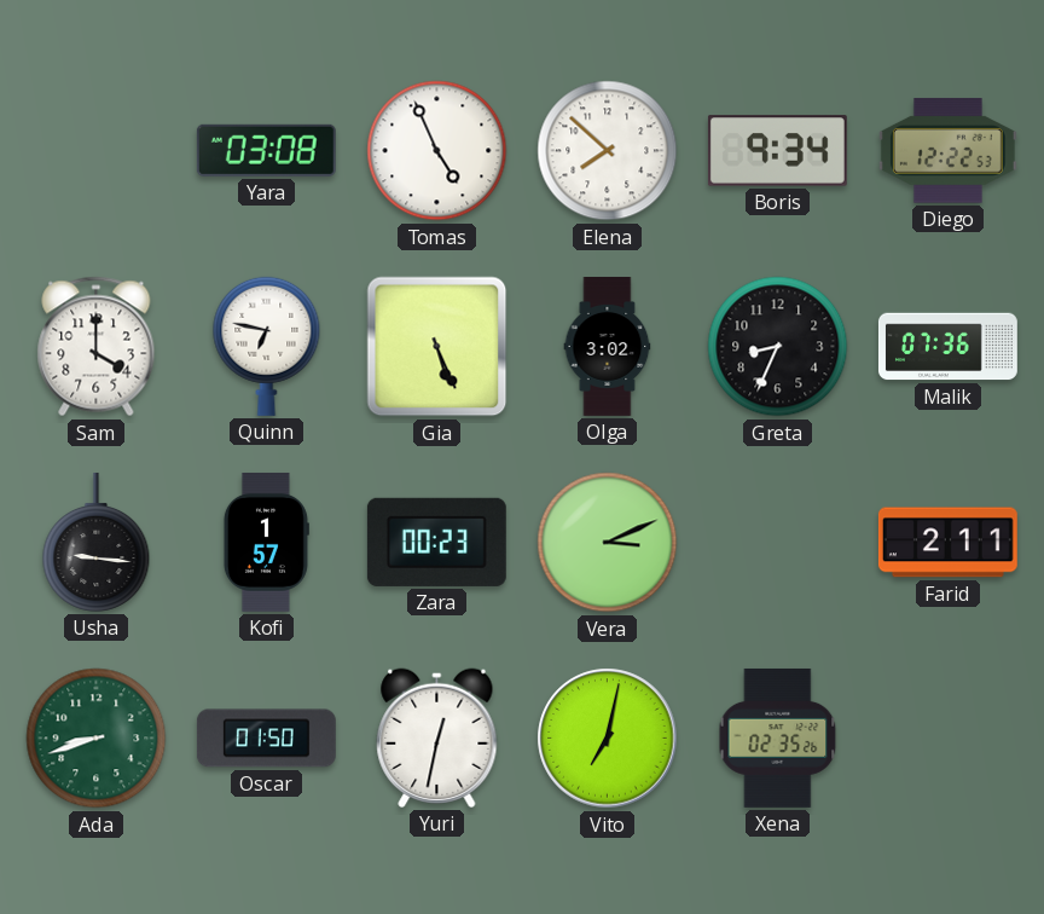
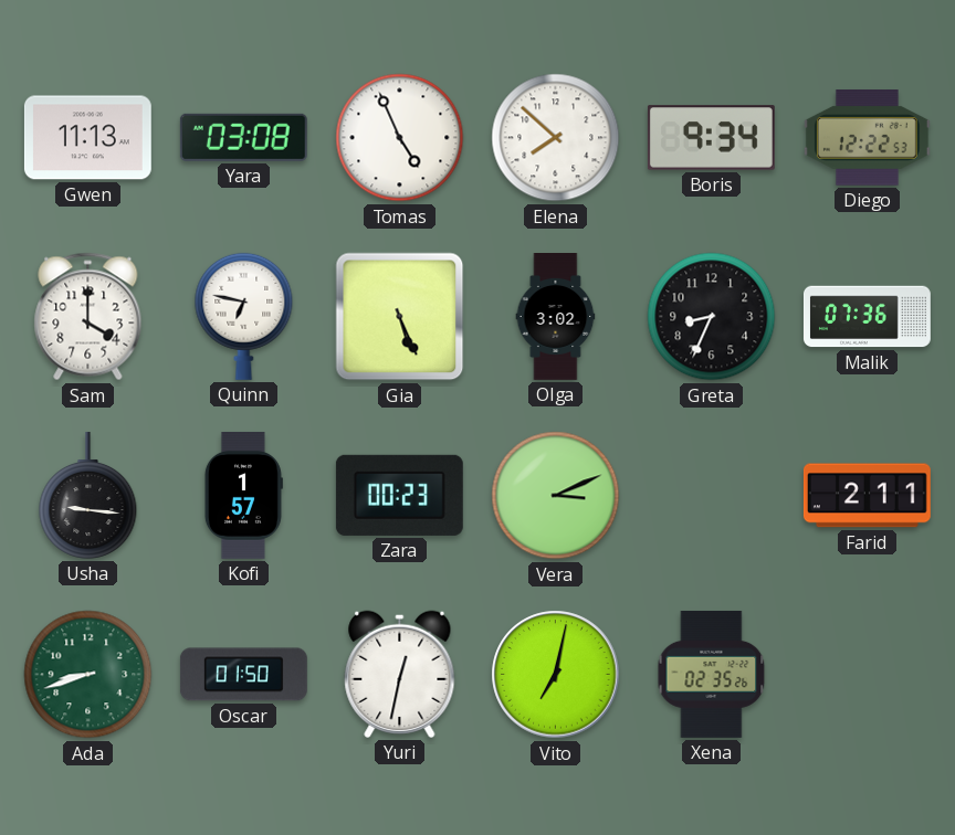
Gwen: none -> 11:13 (87, 138)
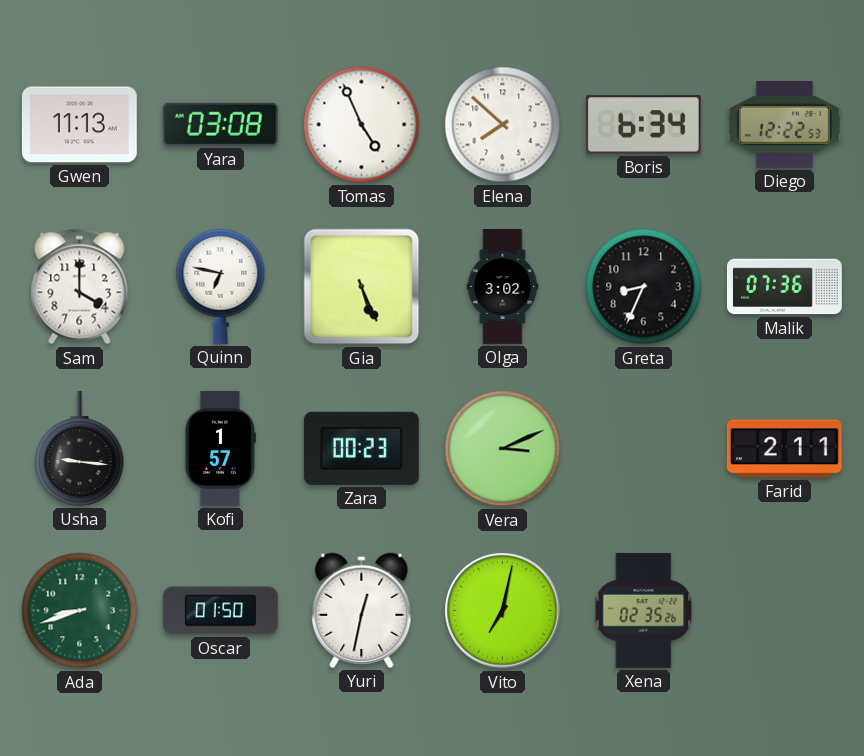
Boris: 9:34 -> 6:34 (643, 125)
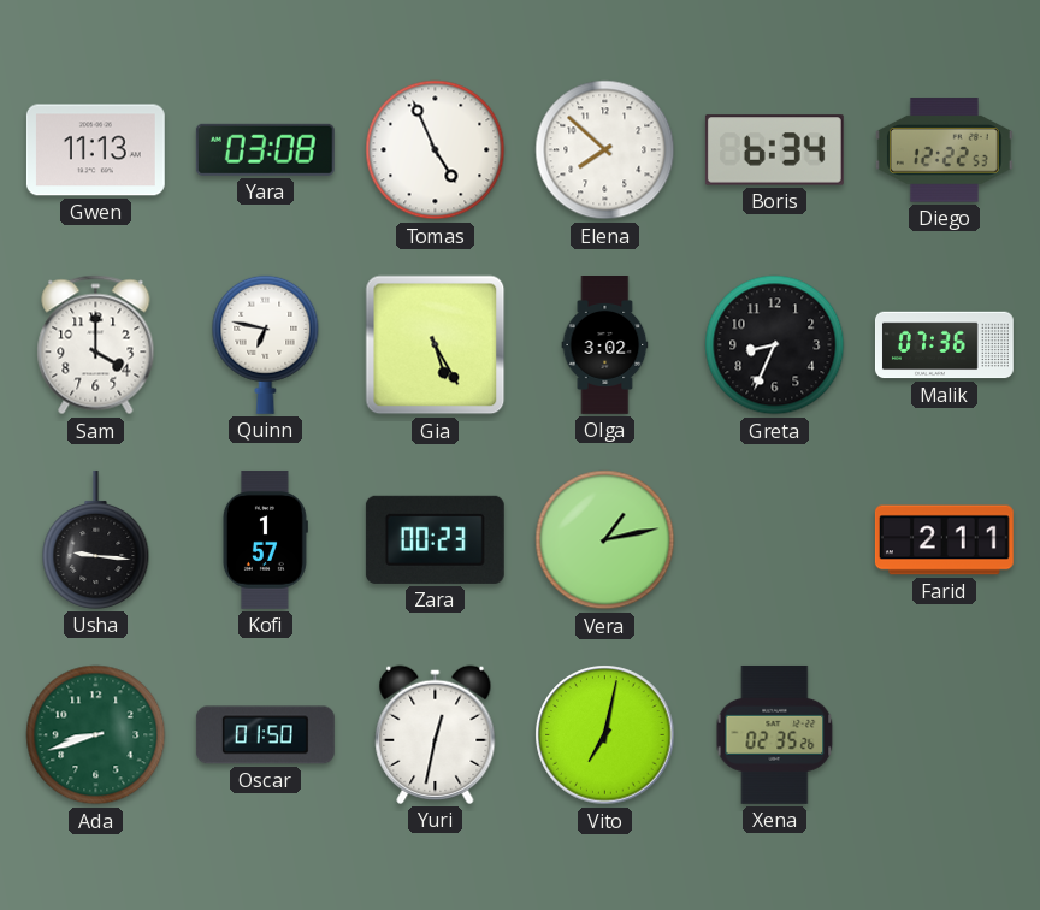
Gia: 5:26 -> 5:25 (436, 345)
Vera: 3:11 -> 1:13 (605, 540)
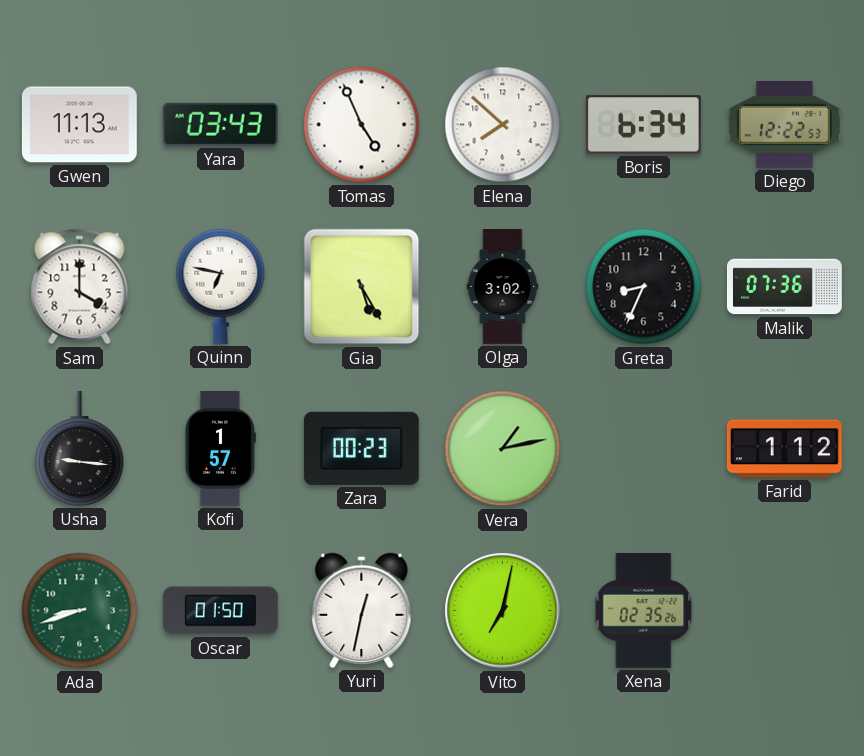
Yara: 03:08 -> 03:43 (220, 124)
Farid: 2:11 -> 1:12 (784, 449)
